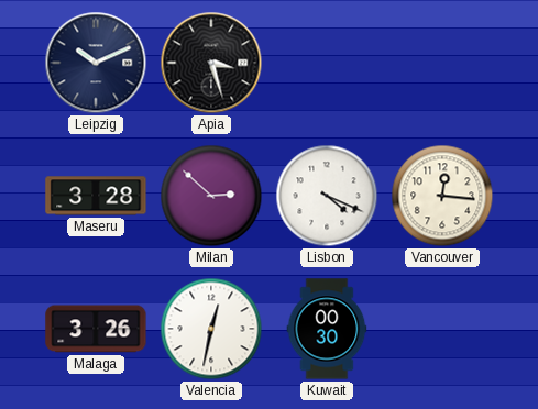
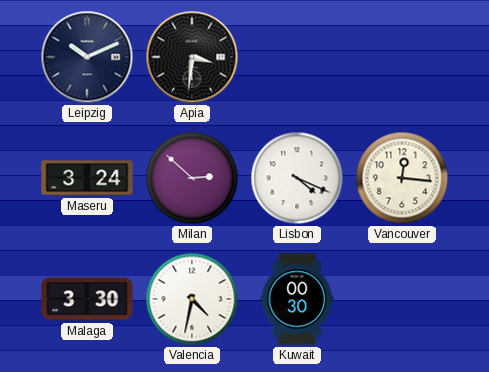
Apia: 3:27 -> 3:31 (192, 57)
Maseru: 3:28 -> 3:24 (87, 178)
Malaga: 3:26 -> 3:30 (87, 299)
Valencia: 12:32 -> 4:32 (192, 299)
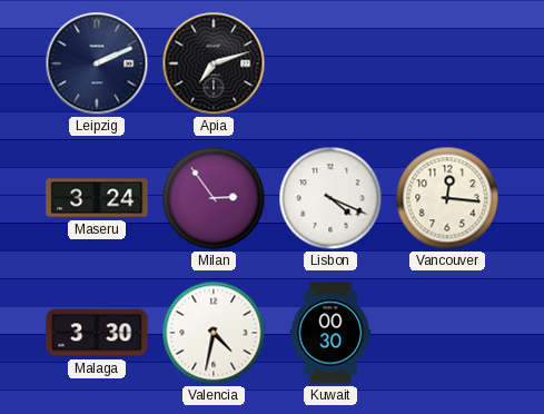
Leipzig: 10:11 -> 2:11 (97, 63)
Apia: 3:31 -> 7:12 (214, 63)
Milan: 2:52 -> 2:54 (214, 198)
